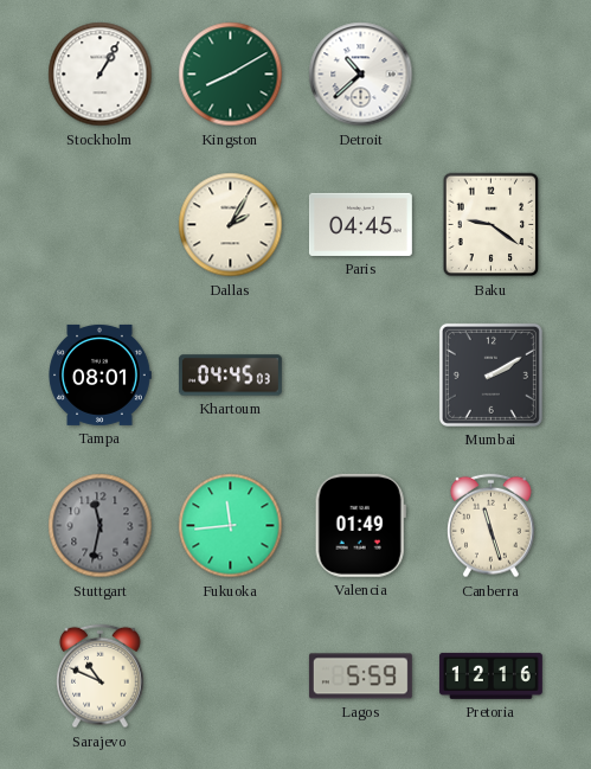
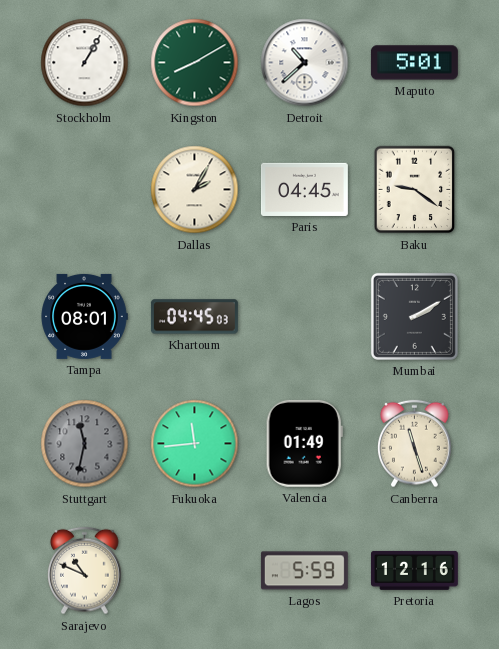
Maputo: none -> 5:01 (414, 63)
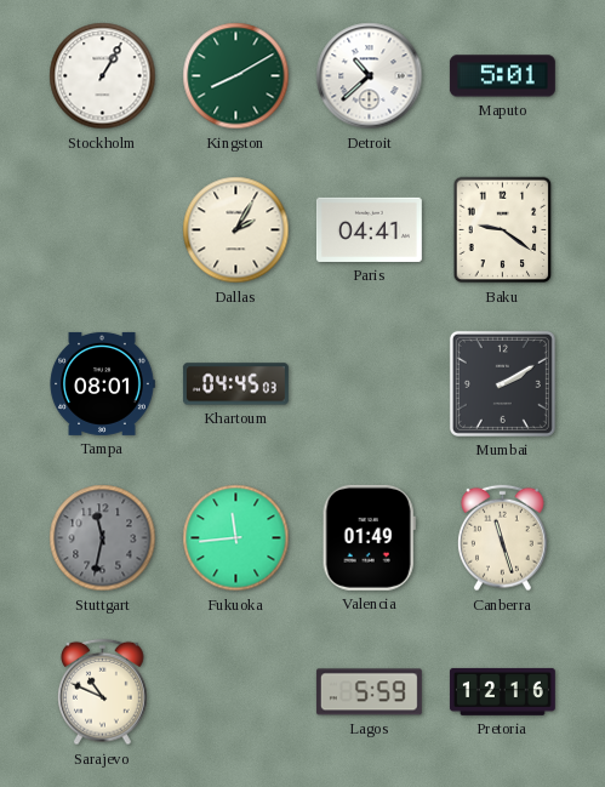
Paris: 04:45 -> 04:41 (369, 229)
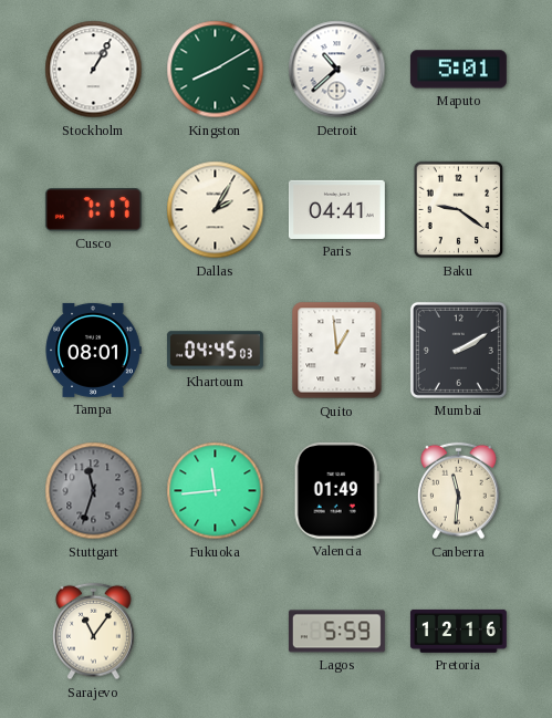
Cusco: none -> 7:17 (93, 210)
Quito: none -> 12:59 (337, 351)
Stuttgart: 11:32 -> 11:33 (94, 491)
Canberra: 11:27 -> 11:31 (459, 491)
Sarajevo: 10:49 -> 11:06 (94, 632)
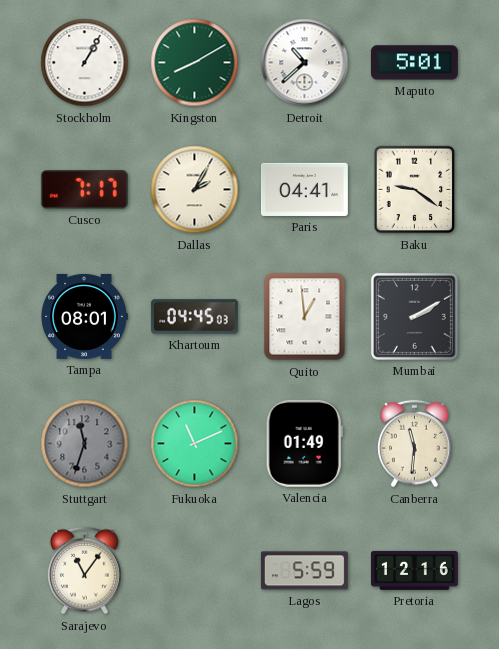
Fukuoka: 11:44 -> 11:11 (195, 444)
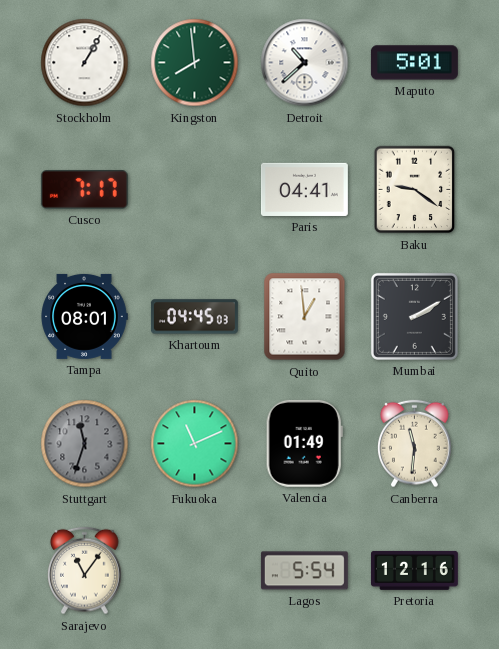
Kingston: 8:10 -> 7:59 (195, 63)
Dallas: 2:05 -> none (195, 190)
Lagos: 5:59 -> 5:54 (304, 571)
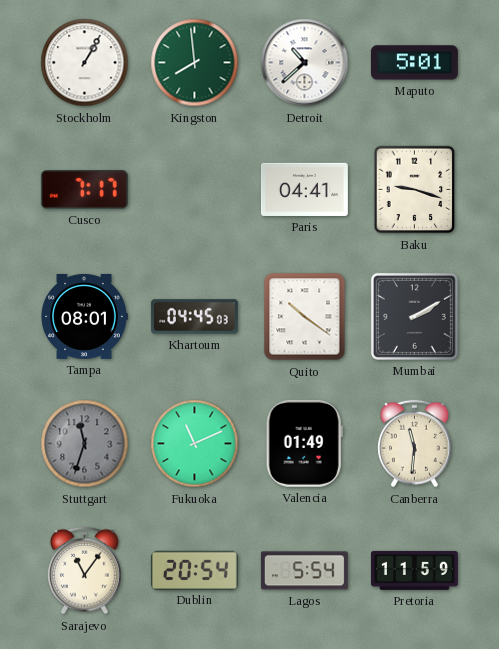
Baku: 9:21 -> 9:18 (415, 190)
Quito: 12:59 -> 10:21 (305, 317)
Dublin: none -> 20:54 (194, 570)
Pretoria: 12:16 -> 11:59 (414, 570)
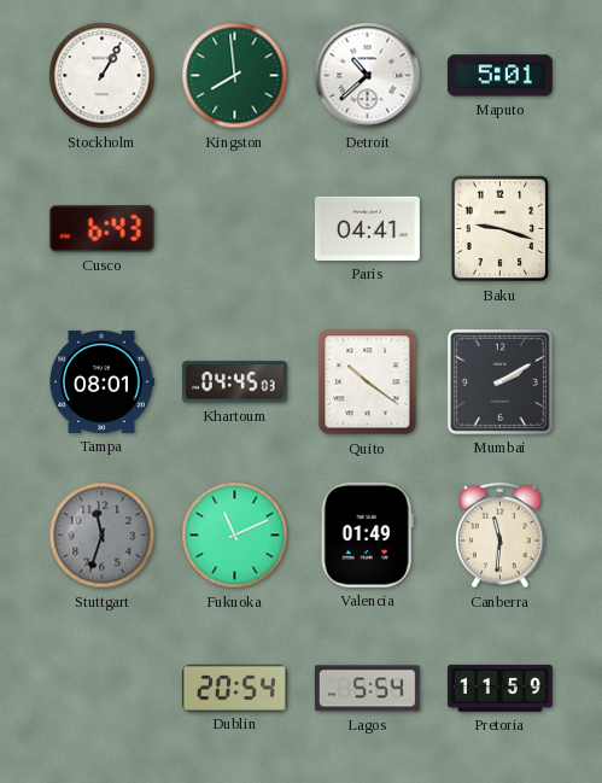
Cusco: 7:17 -> 6:43 (101, 229)
Sarajevo: 11:06 -> none (85, 571)
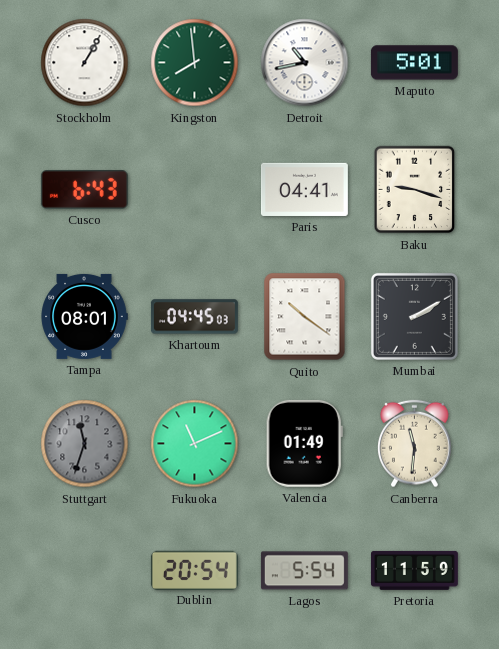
Detroit: 10:38 -> 10:43 (305, 63)
